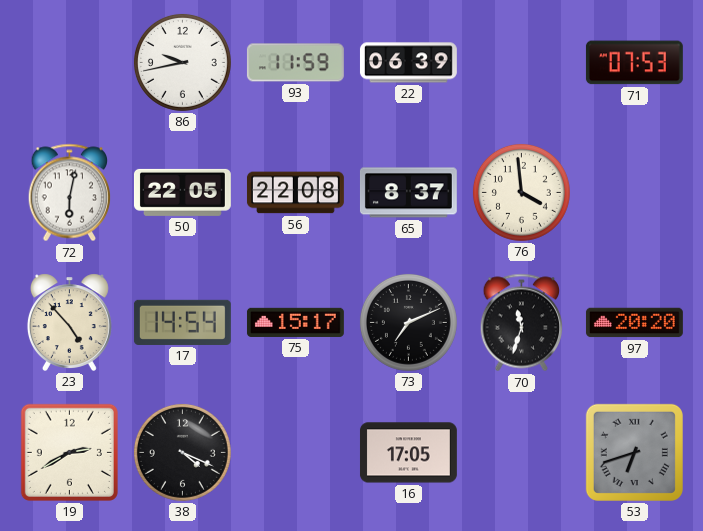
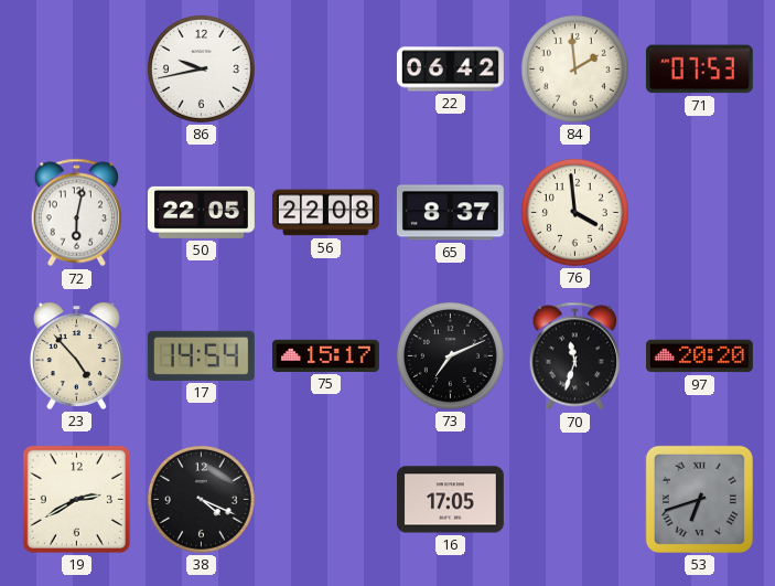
93: 11:59 -> none (295, 63)
22: 06:39 -> 06:42 (450, 70)
84: none -> 1:59 (574, 68)
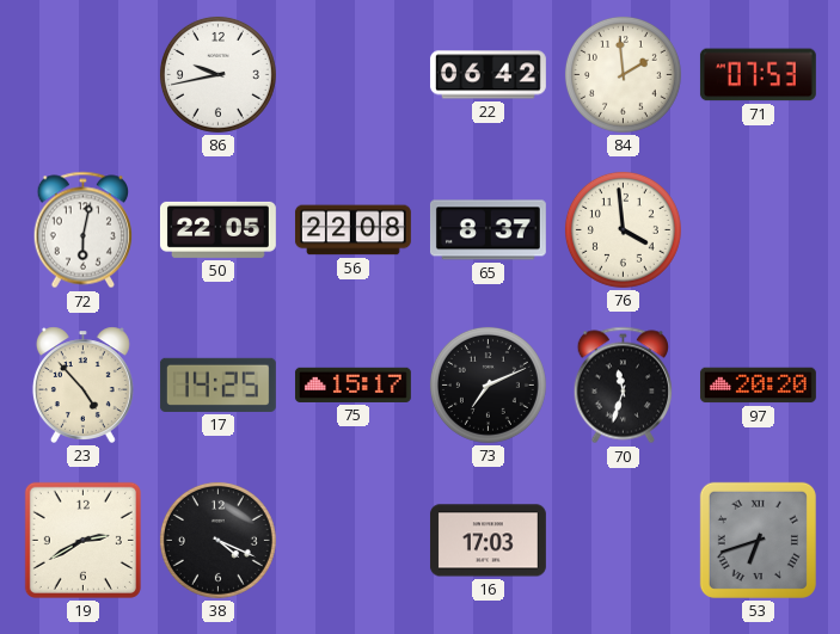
17: 14:54 -> 14:25 (217, 384)
16: 17:05 -> 17:03 (488, 541)
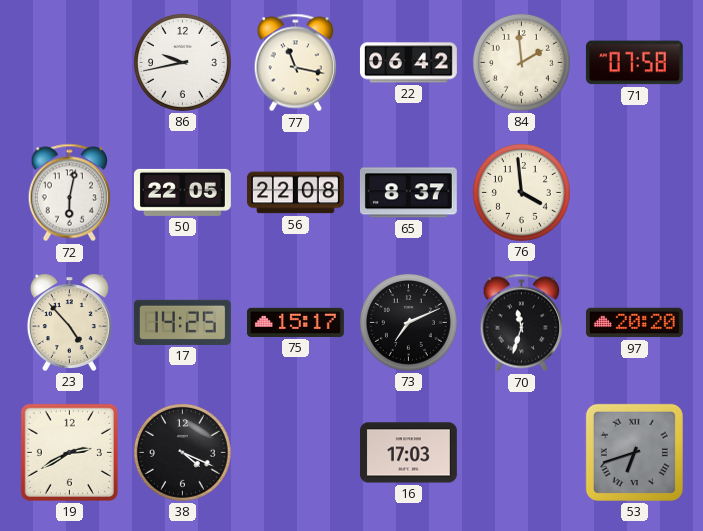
77: none -> 11:17 (295, 63)
71: 07:53 -> 07:58 (634, 63)
